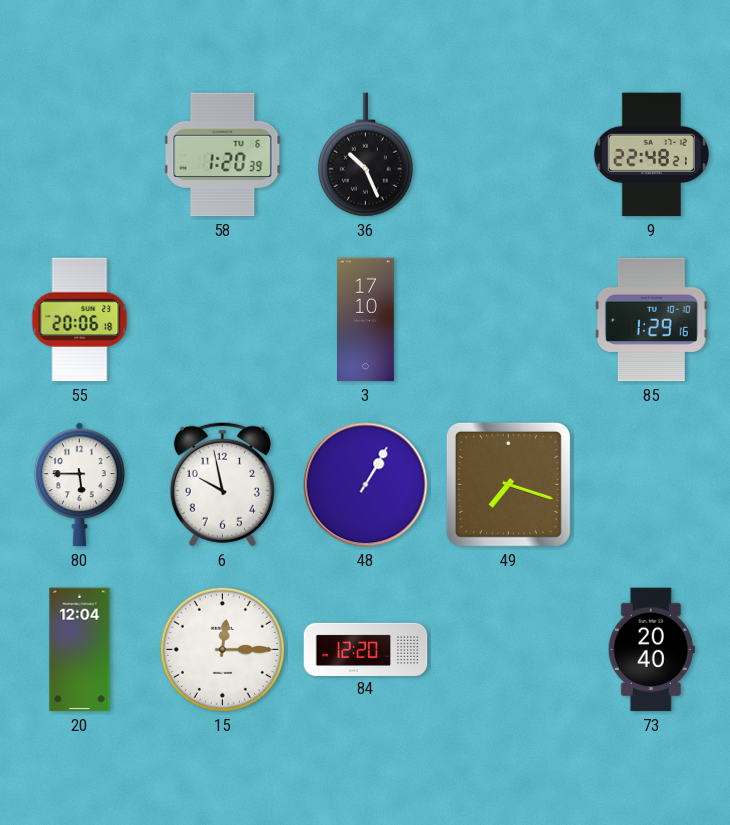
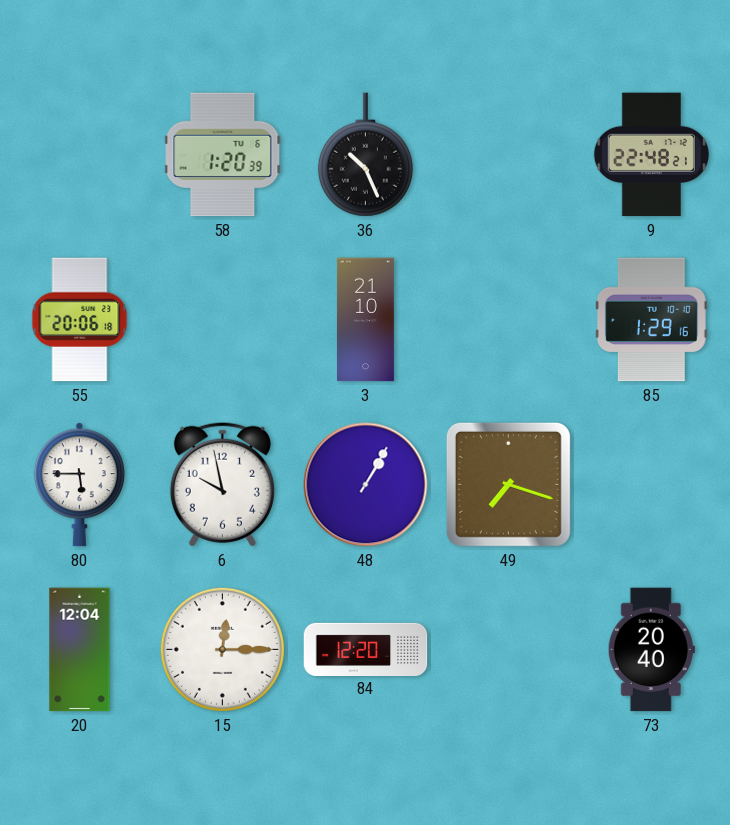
3: 17:10 -> 21:10 (365, 320)
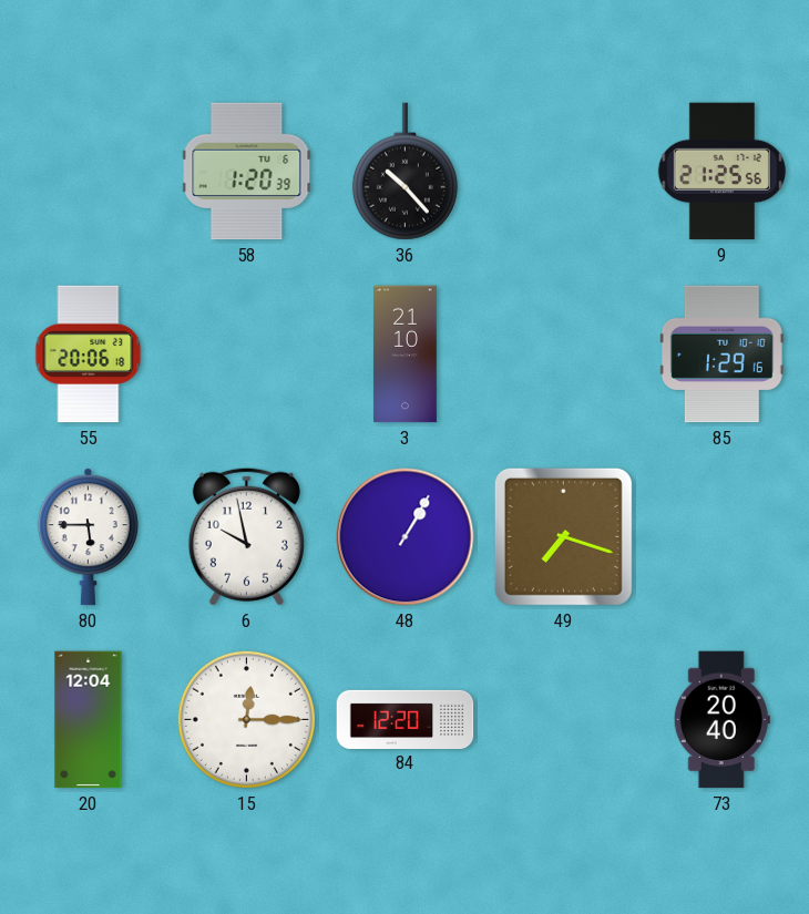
36: 10:26 -> 10:23 (404, 172)
9: 22:48 -> 21:25 (721, 172)
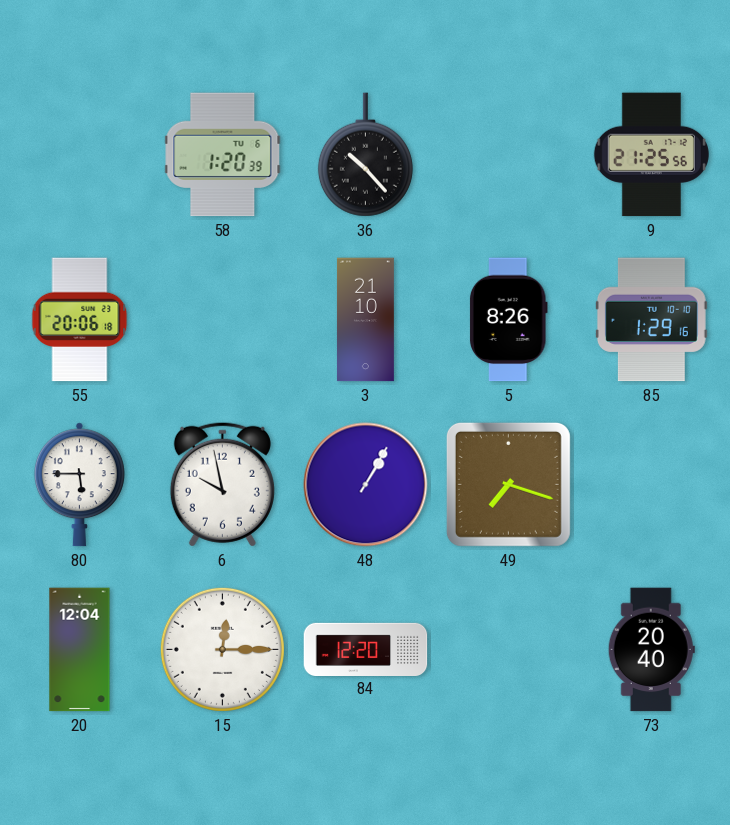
5: none -> 8:26 (508, 320)
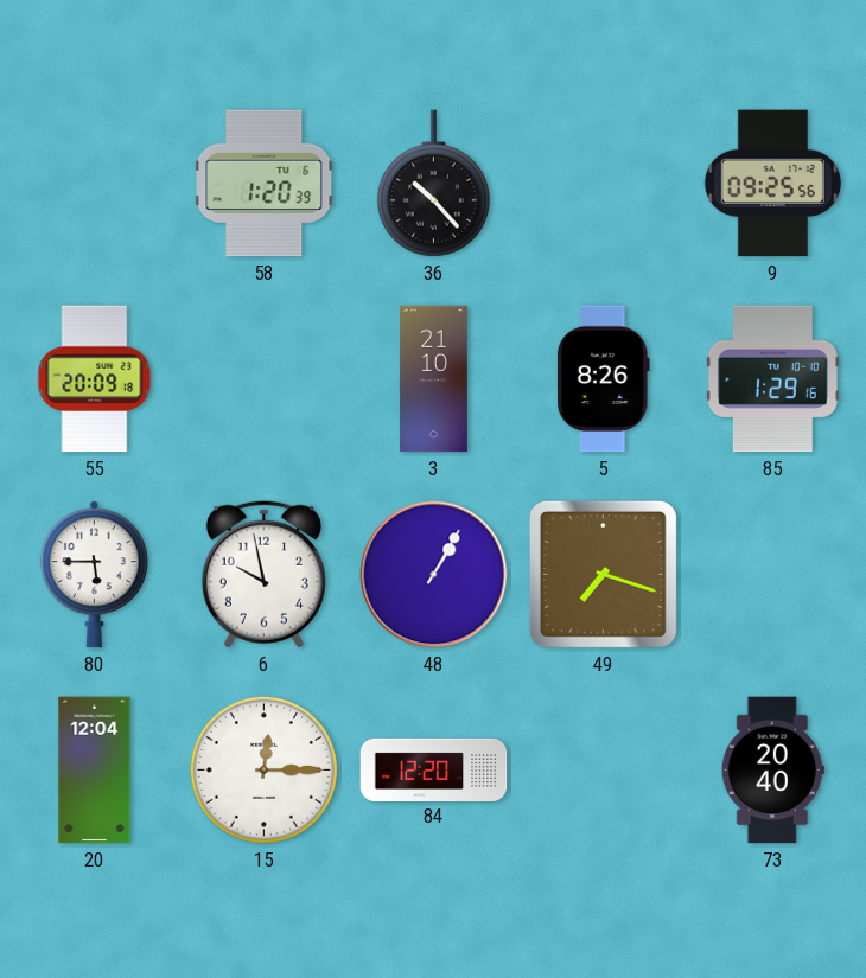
9: 21:25 -> 09:25 (772, 184)
55: 20:06 -> 20:09 (95, 379)
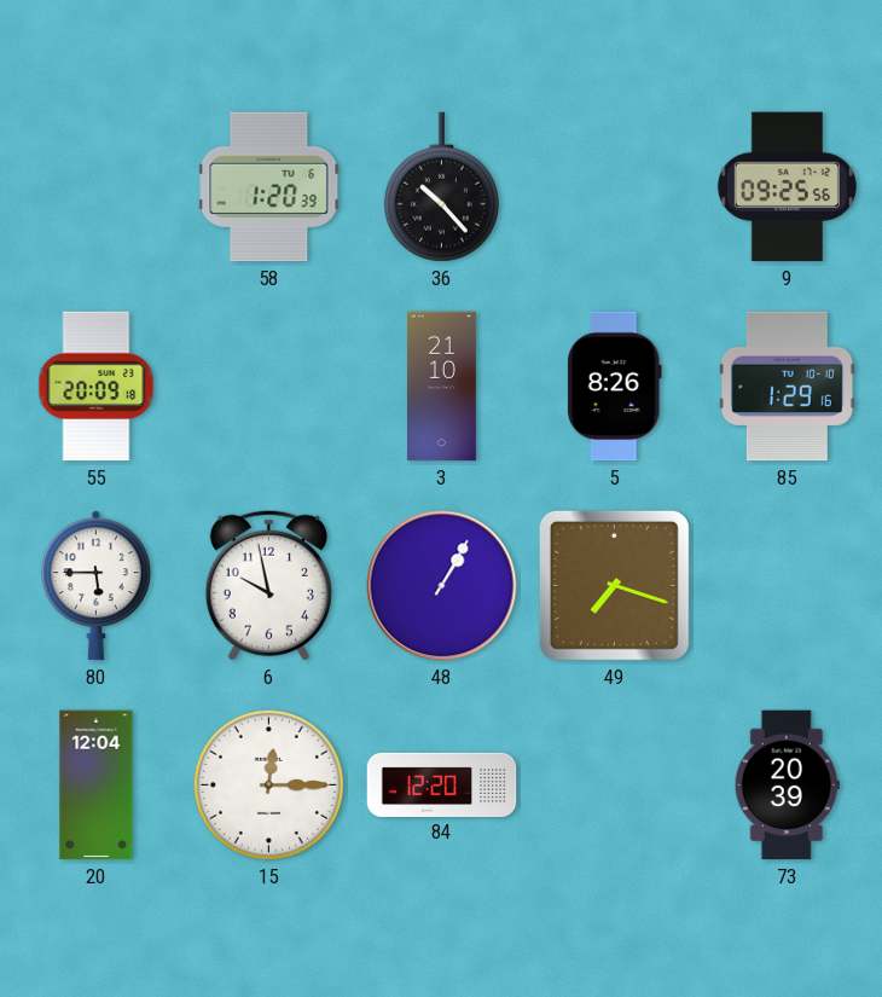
73: 20:40 -> 20:39 (787, 786)
